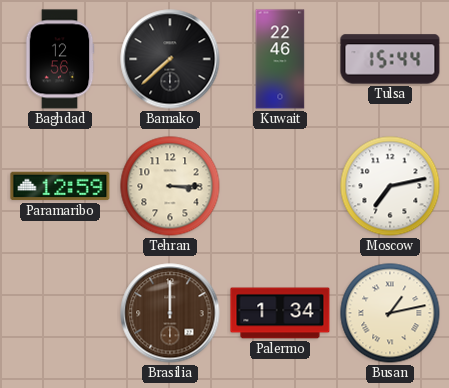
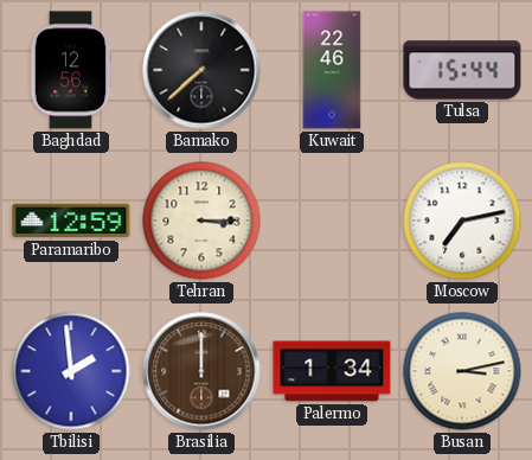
Tbilisi: none -> 1:59 (71, 371)
Busan: 1:13 -> 3:13 (462, 371)
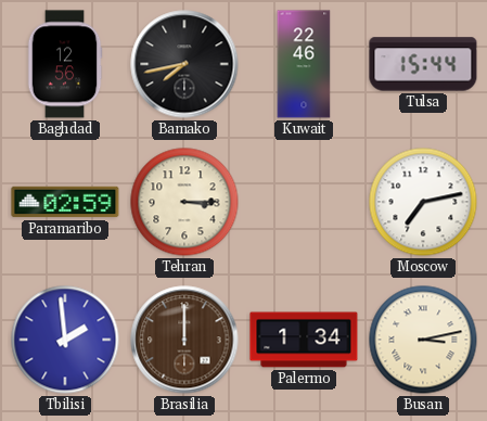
Bamako: 7:38 -> 7:43 (184, 64)
Paramaribo: 12:59 -> 02:59 (65, 202)
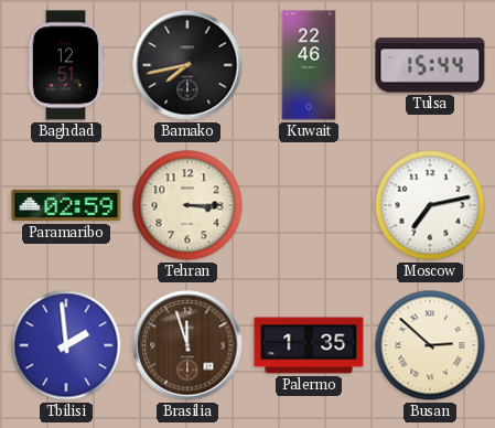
Baghdad: 12:56 -> 12:51 (66, 65)
Brasilia: 12:00 -> 11:57 (187, 345)
Palermo: 1:34 -> 1:35 (309, 345)
Busan: 3:13 -> 2:52 (430, 345)
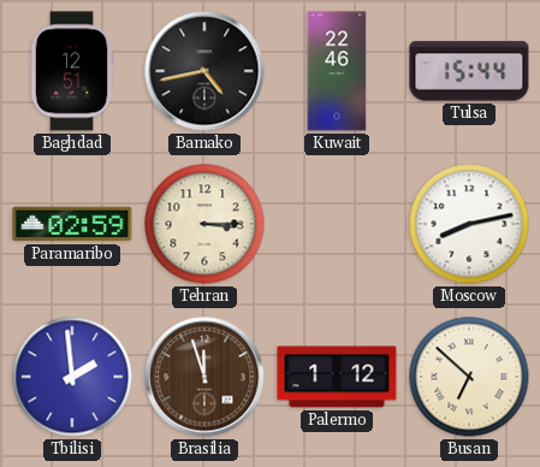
Bamako: 7:43 -> 4:43 (204, 71)
Moscow: 7:13 -> 8:13 (469, 224)
Palermo: 1:35 -> 1:12 (337, 377)
Busan: 2:52 -> 6:52 (469, 377)
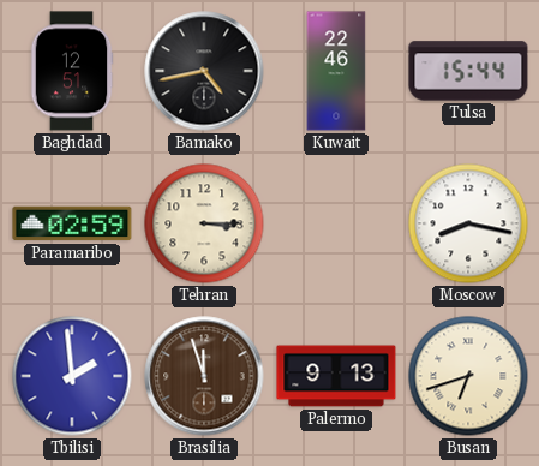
Moscow: 8:13 -> 8:17 (468, 223)
Palermo: 1:12 -> 9:13 (336, 376)
Busan: 6:52 -> 6:42 (468, 376)
